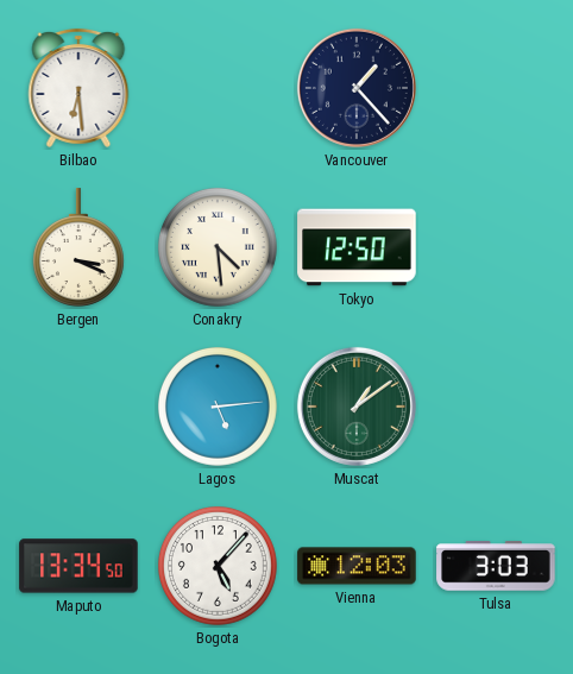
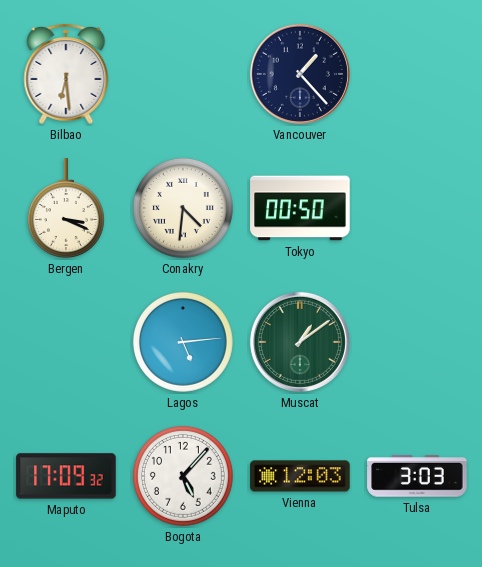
Conakry: 4:29 -> 4:31 (183, 208)
Tokyo: 12:50 -> 00:50 (300, 208)
Maputo: 13:34 -> 17:09 (66, 476)
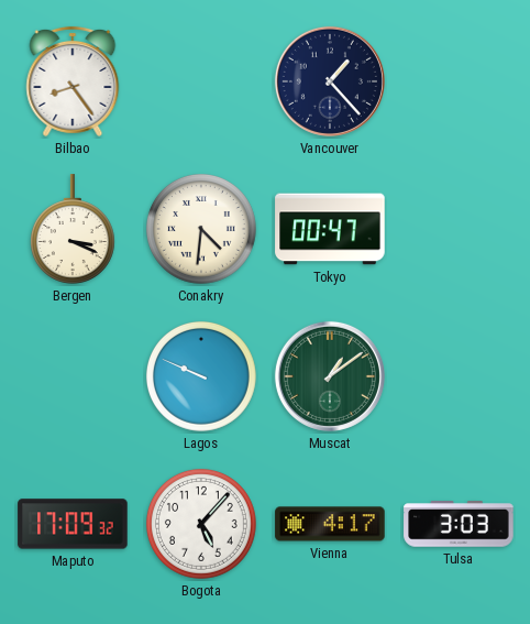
Bilbao: 6:29 -> 8:24 (73, 81)
Tokyo: 00:50 -> 00:47 (330, 229)
Lagos: 5:14 -> 9:49 (201, 376)
Vienna: 12:03 -> 4:17 (330, 524)
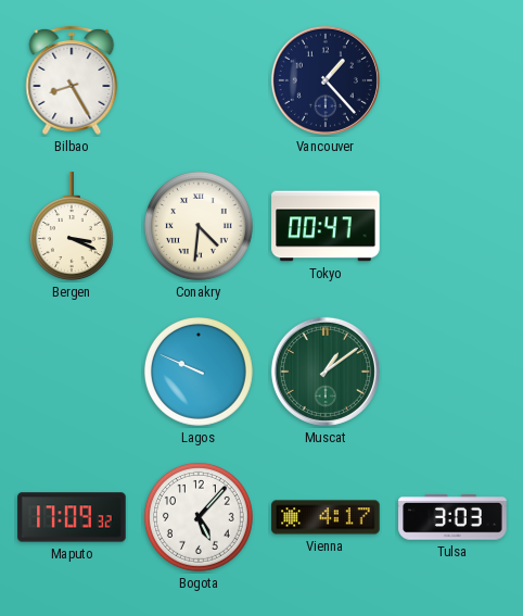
Bilbao: 8:24 -> 8:25 (72, 80)
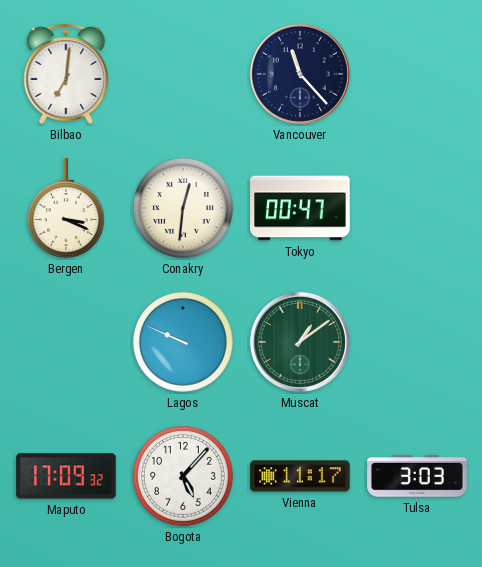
Bilbao: 8:25 -> 7:01 (66, 74)
Vancouver: 1:23 -> 11:23 (300, 74)
Conakry: 4:31 -> 12:31 (183, 208)
Vienna: 4:17 -> 11:17 (300, 476)
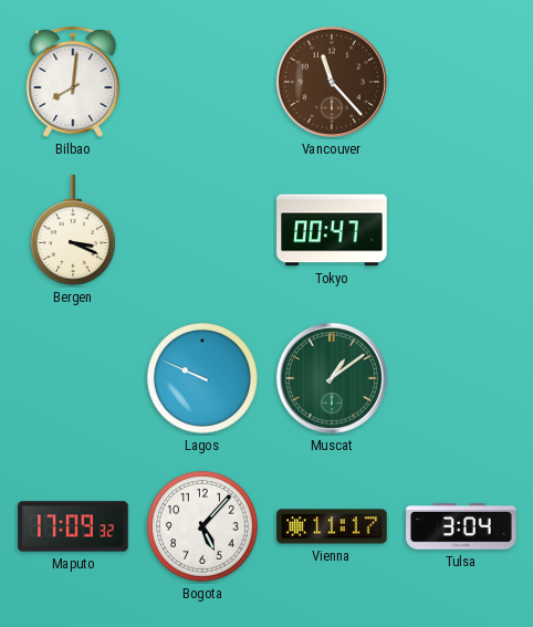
Bilbao: 7:01 -> 8:01 (73, 82)
Vancouver dial: navy -> brown (332, 82)
Conakry: 12:31 -> none (183, 208)
Tulsa: 3:03 -> 3:04 (461, 526)
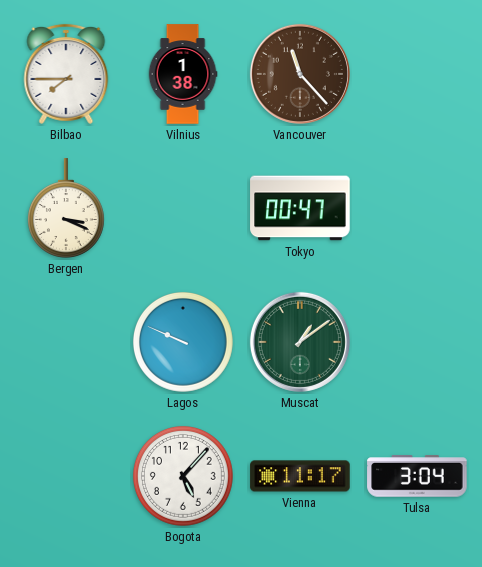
Bilbao: 8:01 -> 7:45 (66, 74)
Vilnius: none -> 1:38 (183, 74)
Maputo: 17:09 -> none (73, 526)
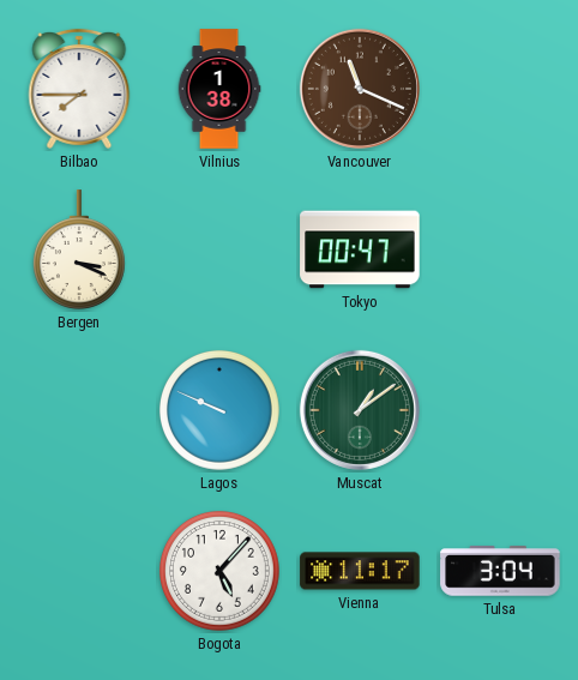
Vancouver: 11:23 -> 11:19 (360, 89)
